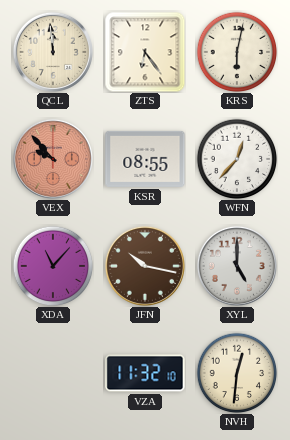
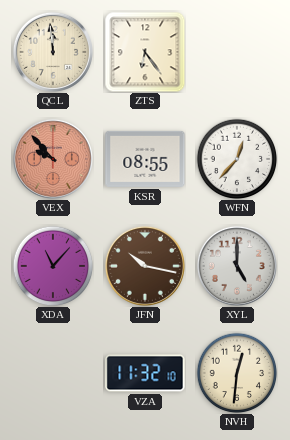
KRS: 6:02 -> none (237, 52)
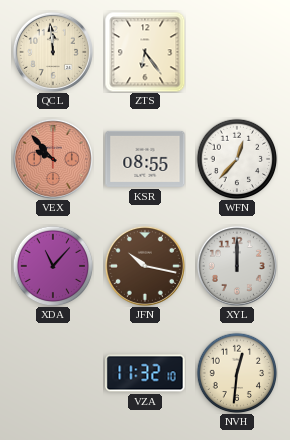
XYL: 5:00 -> 12:00 (237, 266)
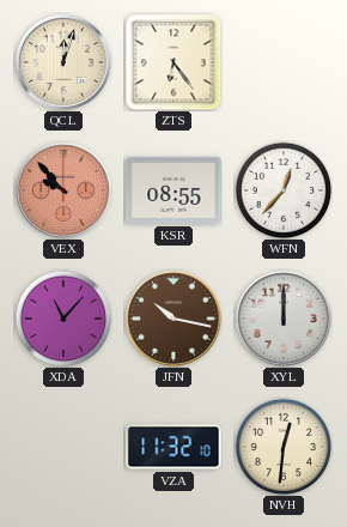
QCL: 11:59 -> 12:03 (63, 62)
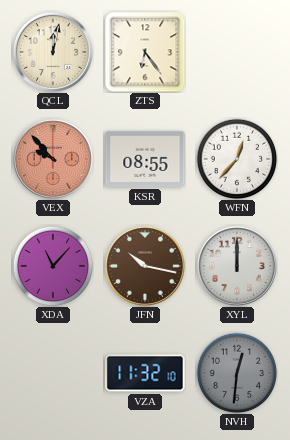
QCL: 12:03 -> 12:02 (53, 52)
NVH dial: cream -> grey (237, 373)
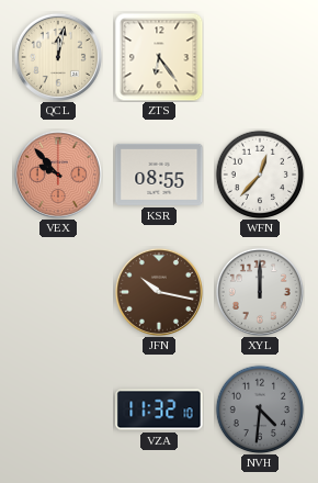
XDA: 11:07 -> none (53, 266)
NVH: 12:31 -> 4:31 (260, 409)
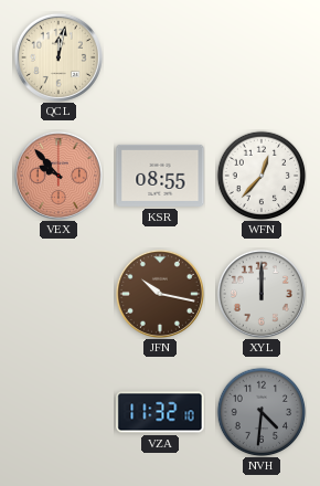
ZTS: 6:24 -> none (159, 57)
